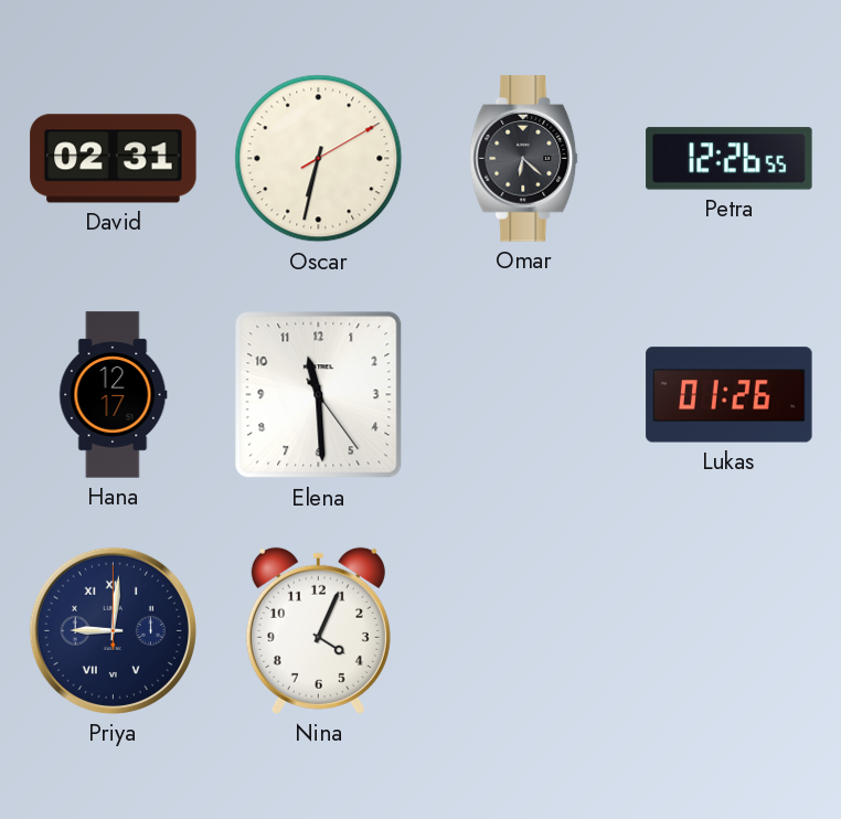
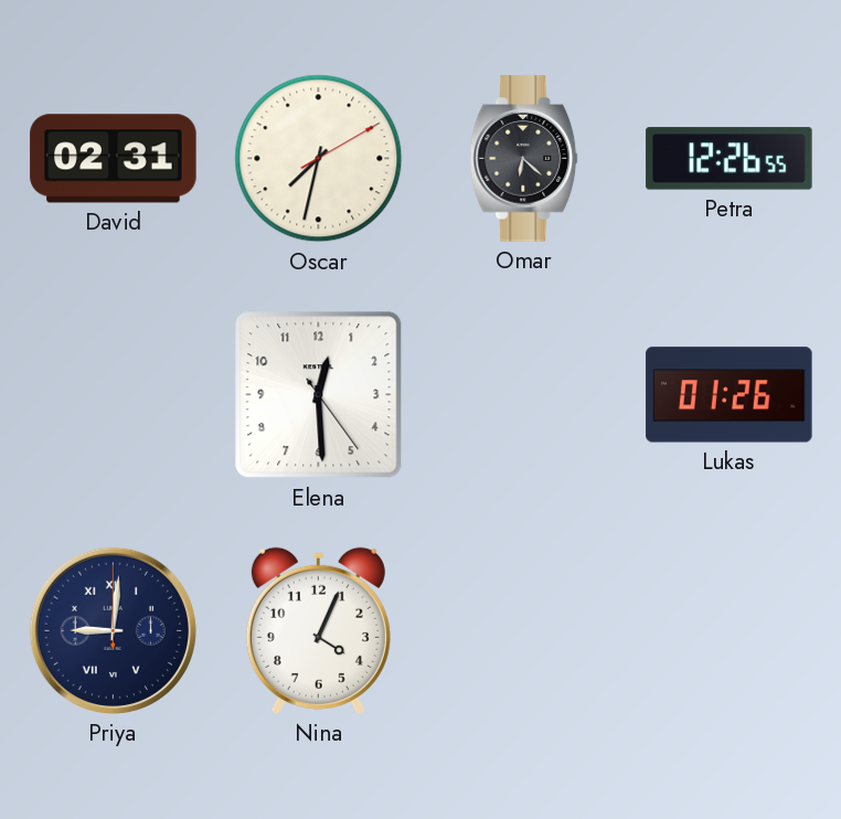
Oscar: 6:32 -> 7:32 (319, 159)
Hana: 12:17 -> none (114, 395)
Elena: 11:29 -> 12:29 (319, 395)
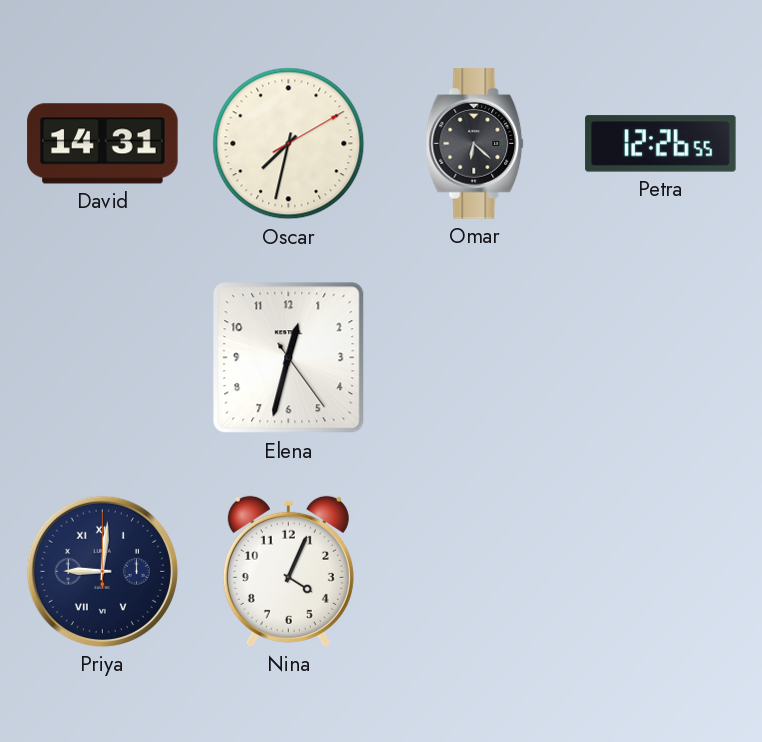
David: 02:31 -> 14:31 (103, 144)
Elena: 12:29 -> 12:32 (289, 358)
Lukas: 01:26 -> none (730, 395)
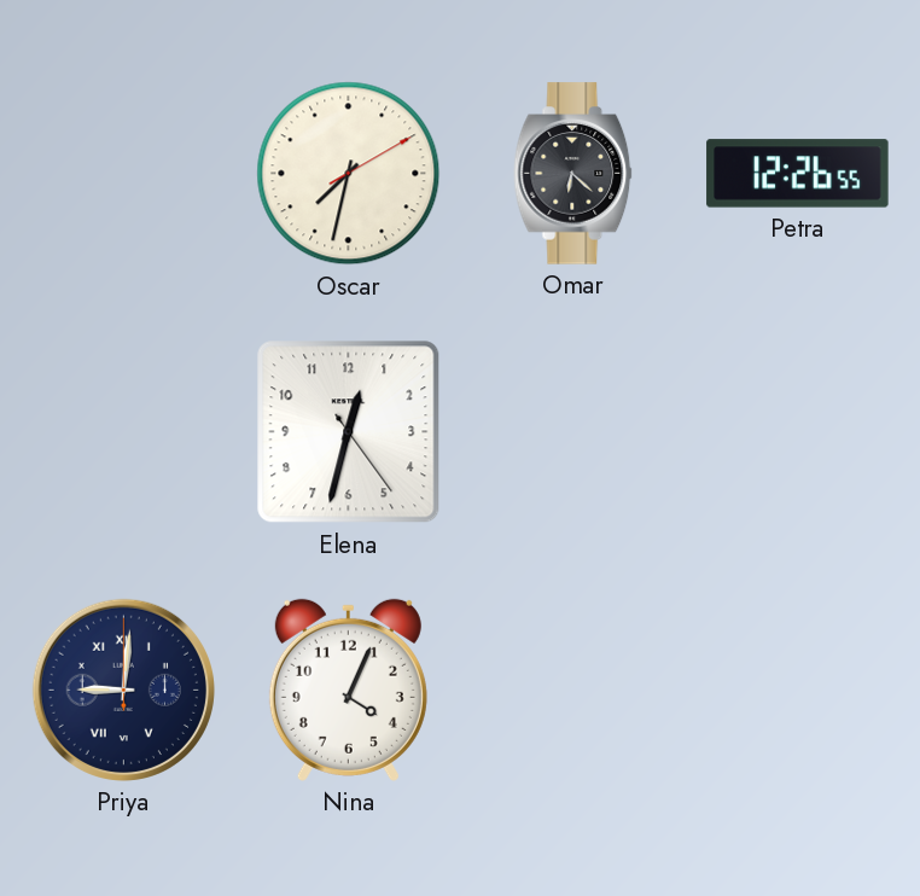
David: 14:31 -> none (103, 144)
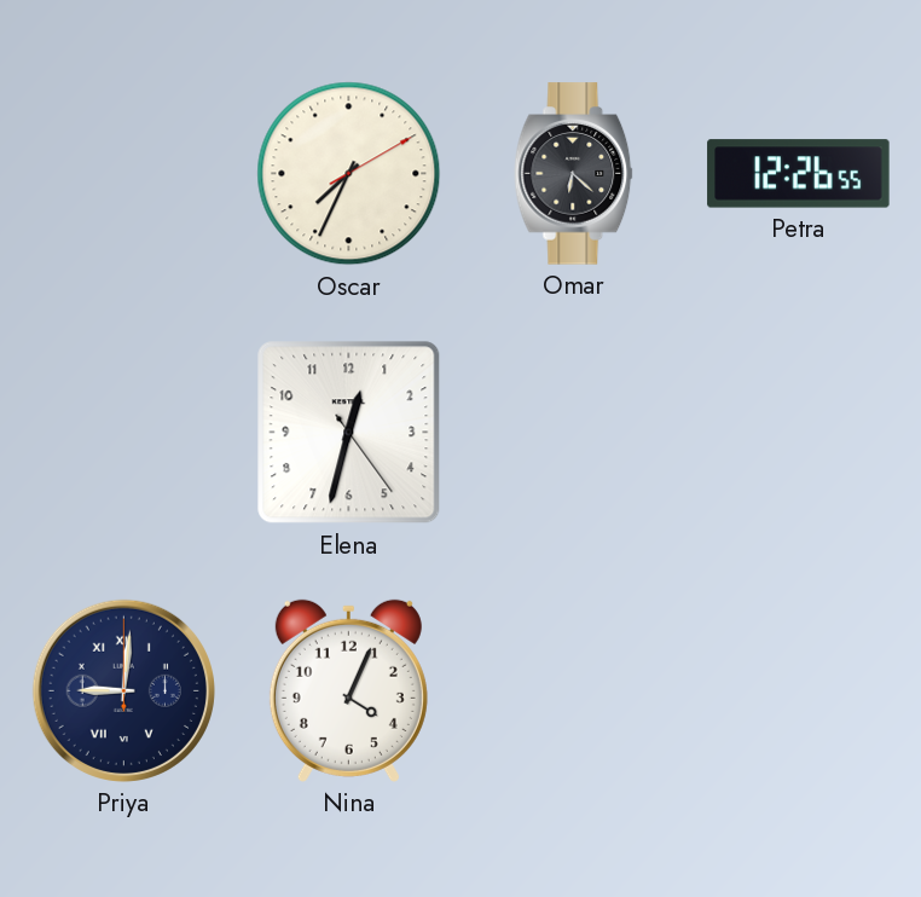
Oscar: 7:32 -> 7:34 (349, 174)
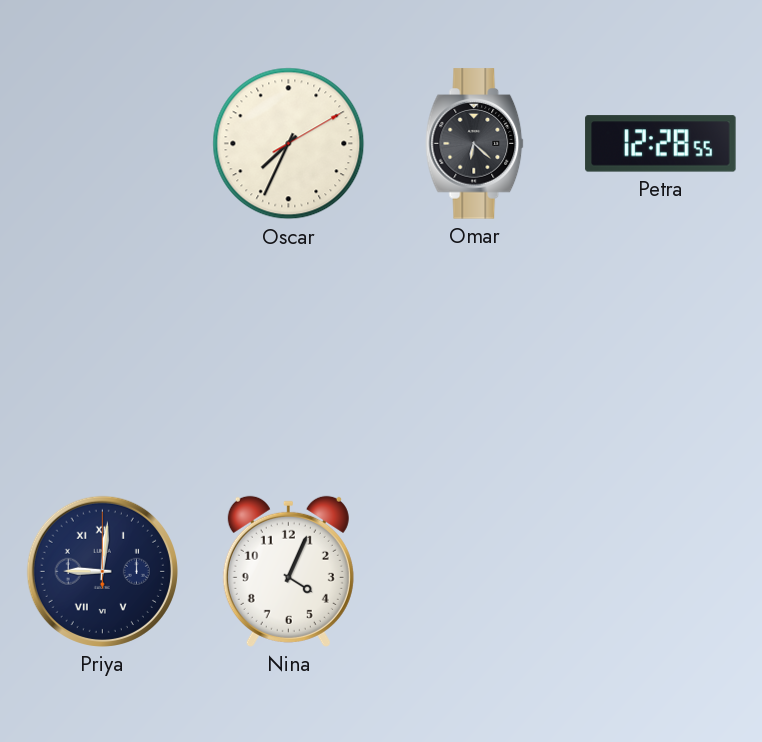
Petra: 12:26 -> 12:28 (661, 144)
Elena: 12:32 -> none (349, 433)
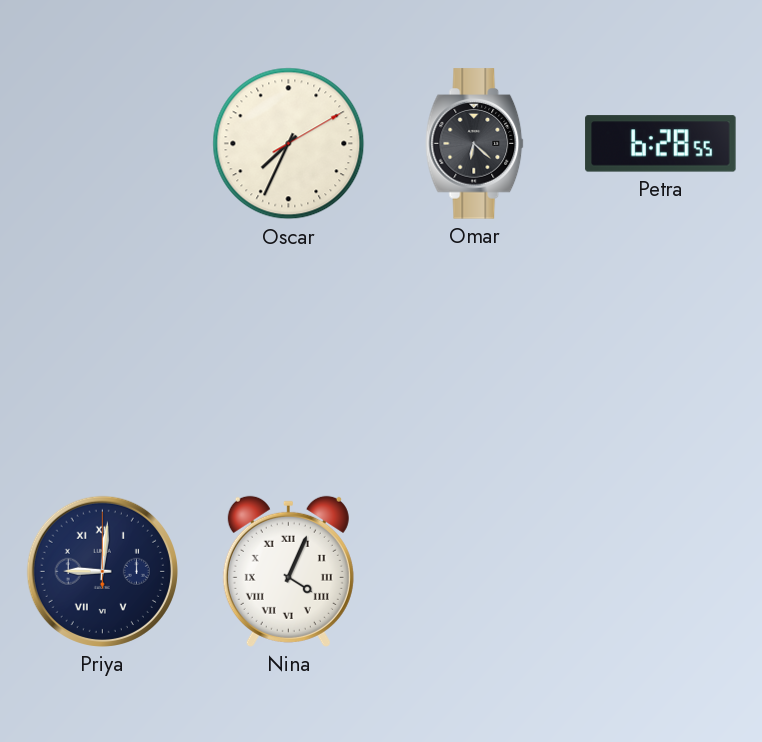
Petra: 12:28 -> 6:28 (661, 144)
Nina numerals: Arabic -> Roman (288, 571)
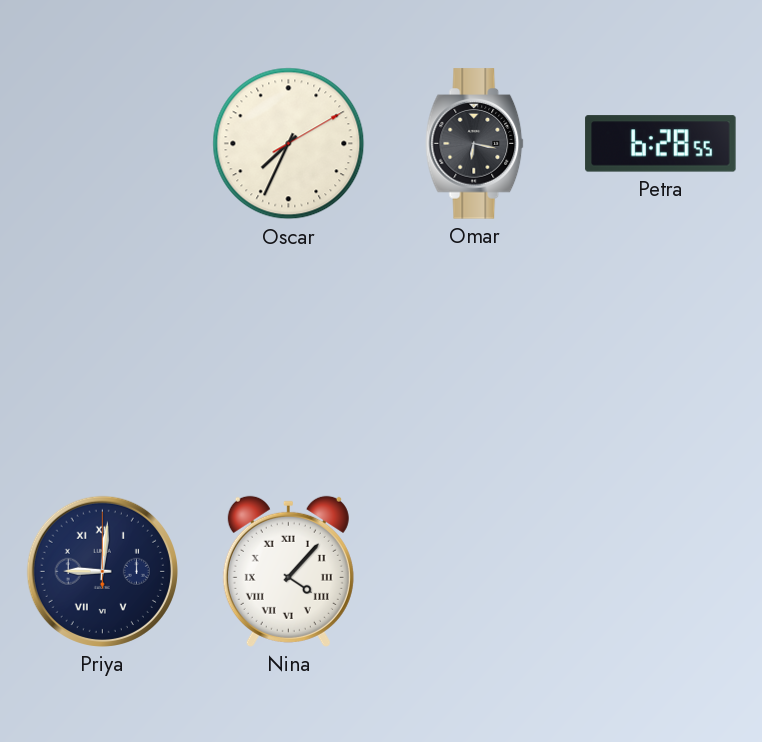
Omar: 6:22 -> 6:17 (475, 144)
Nina: 4:04 -> 4:07 (288, 571)
